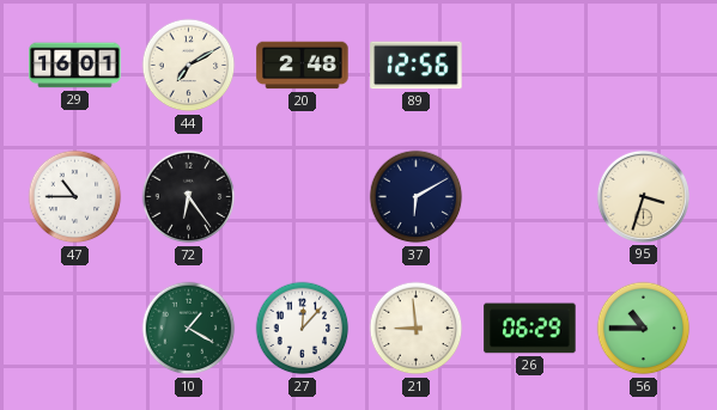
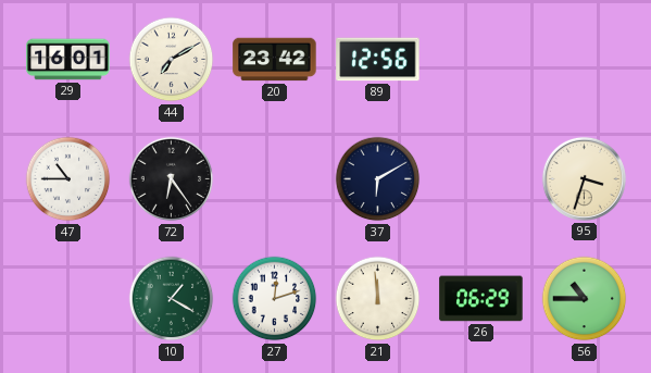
20: 2:48 -> 23:42 (275, 60)
27: 12:07 -> 12:12 (275, 299)
21: 8:59 -> 11:59 (378, 299)
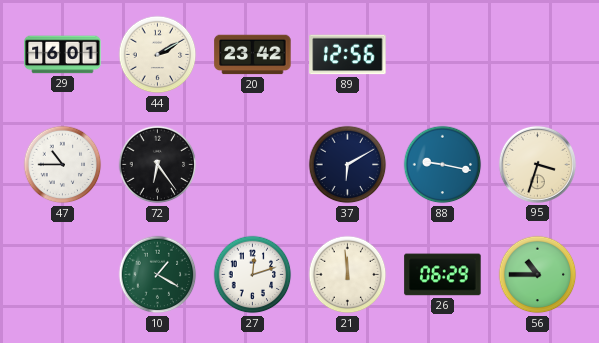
44: 7:10 -> 2:10 (158, 55)
88: none -> 9:17 (443, 165)
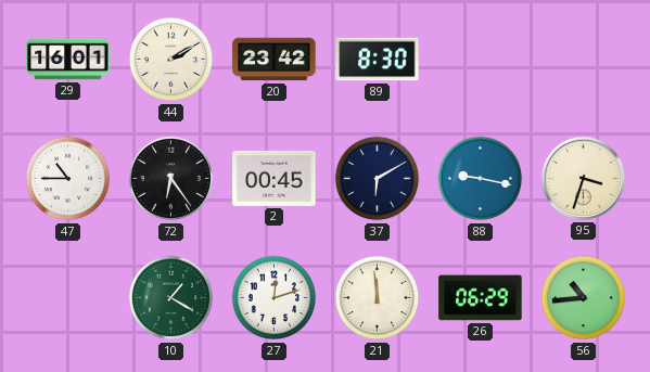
89: 12:56 -> 8:30 (378, 60)
2: none -> 00:45 (275, 178)
56: 10:45 -> 10:44 (584, 298)
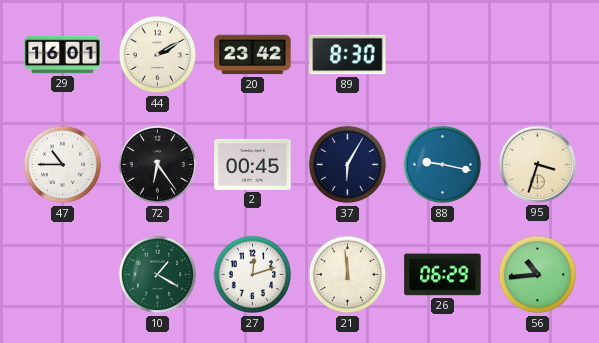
37: 6:10 -> 6:05 (348, 165)
